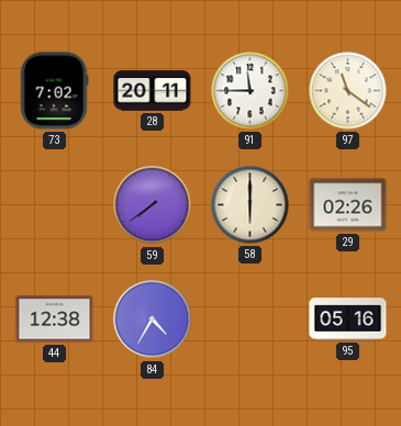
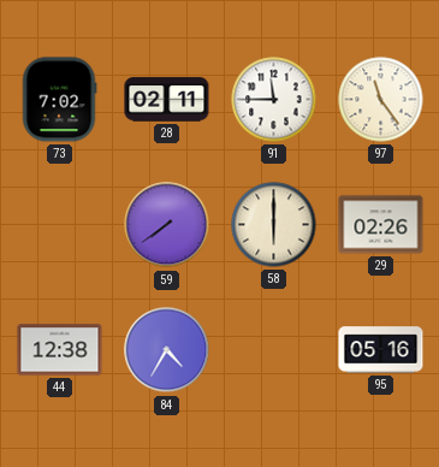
28: 20:11 -> 02:11 (167, 100)
97: 11:21 -> 11:24 (381, 100)
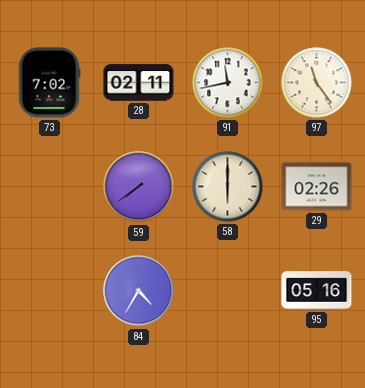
91: 11:45 -> 11:43 (228, 83)
44: 12:38 -> none (60, 350)
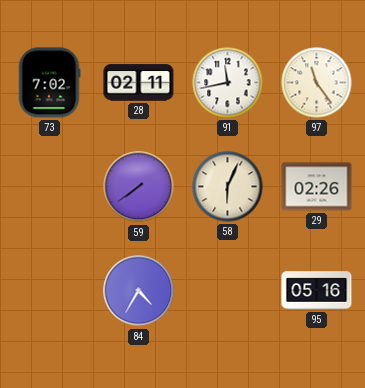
58: 6:00 -> 6:04 (228, 187)
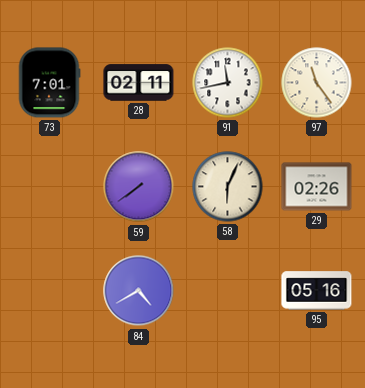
73: 7:02 -> 7:01 (49, 83)
84: 4:35 -> 4:40 (139, 291)
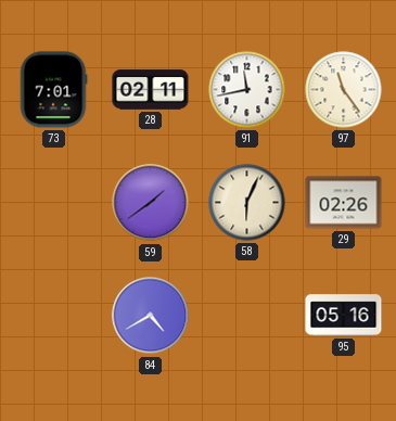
59: 7:39 -> 1:39 (151, 203)
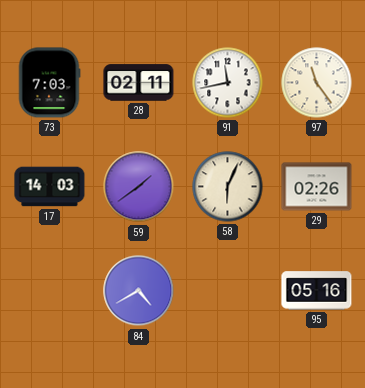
73: 7:01 -> 7:03 (49, 83)
17: none -> 14:03 (50, 187)
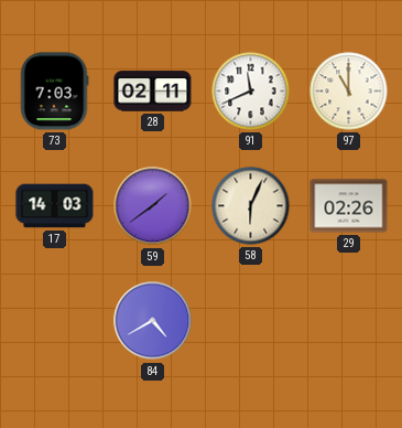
91: 11:43 -> 11:41 (251, 92)
97: 11:24 -> 11:00 (349, 92)
95: 05:16 -> none (317, 291)
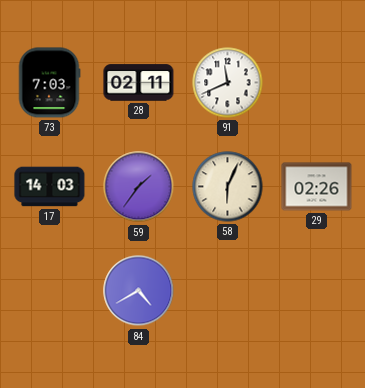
97: 11:00 -> none (349, 92)
59: 1:39 -> 1:36 (139, 187)
